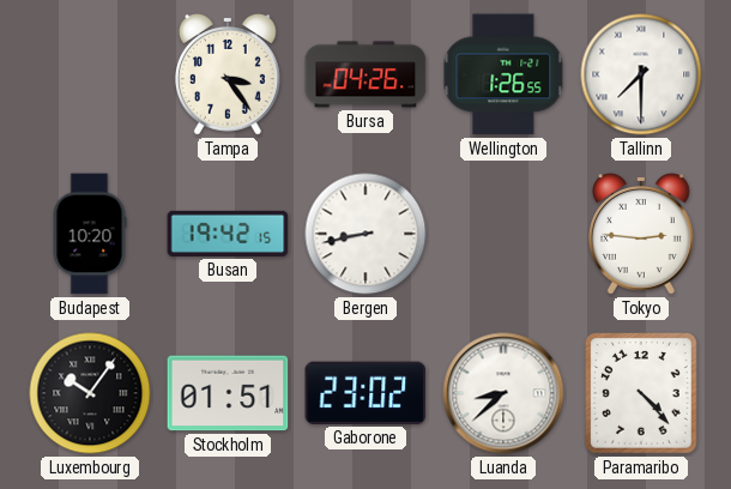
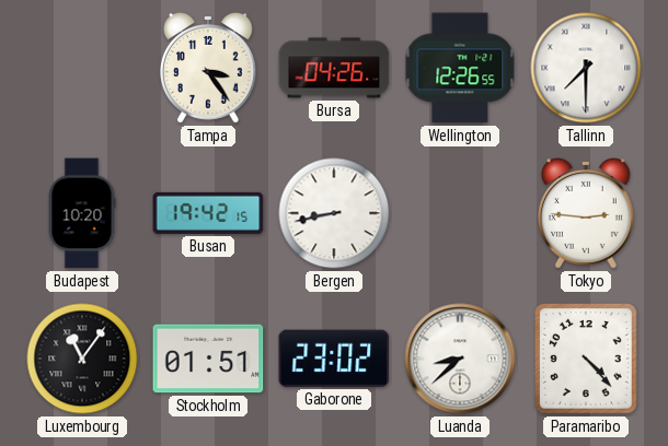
Wellington: 1:26 -> 12:26 (460, 68)
Luxembourg: 10:06 -> 11:06 (82, 359)
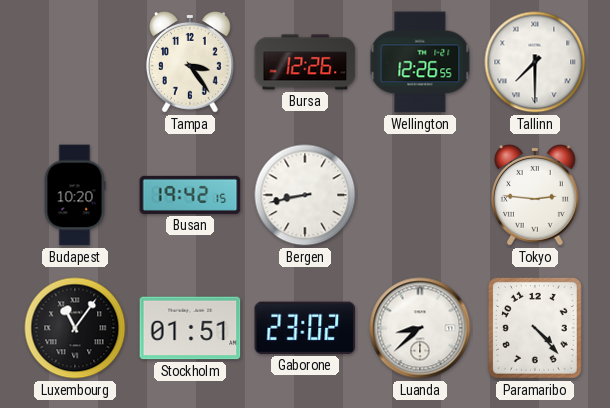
Bursa: 04:26 -> 12:26 (305, 62)
